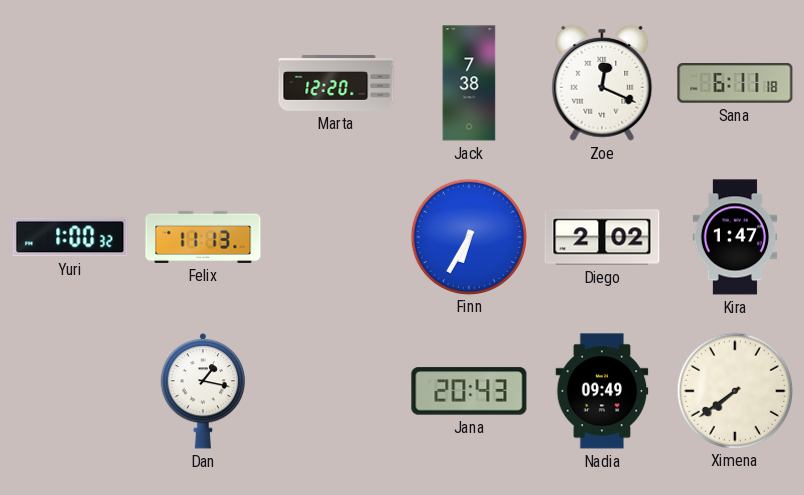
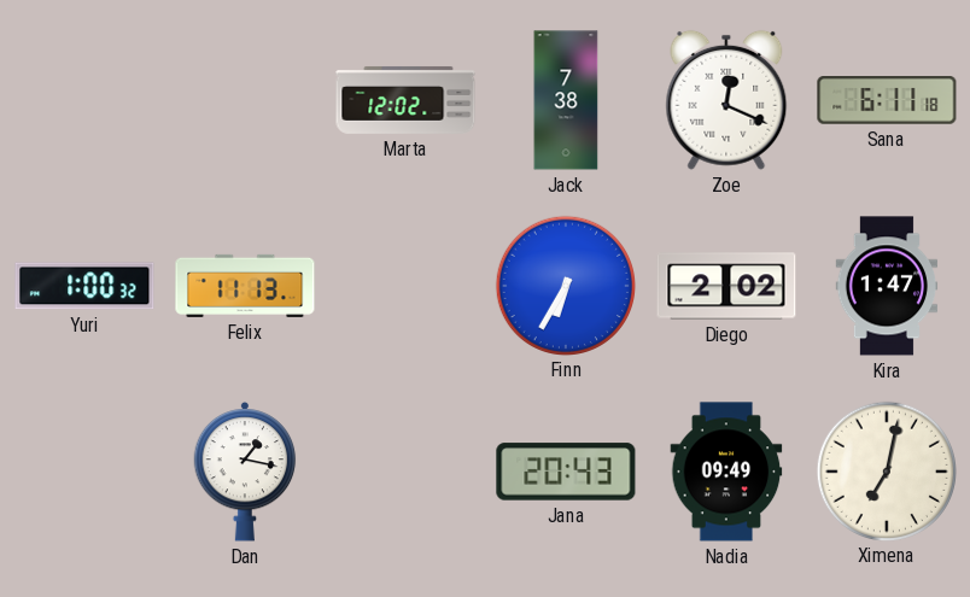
Marta: 12:20 -> 12:02 (405, 100)
Ximena: 7:39 -> 7:02 (886, 470)
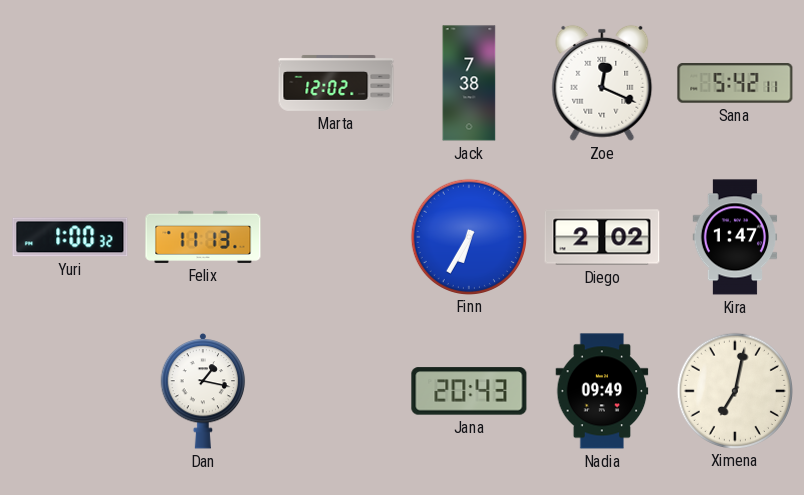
Sana: 6:11 -> 5:42 (735, 84)
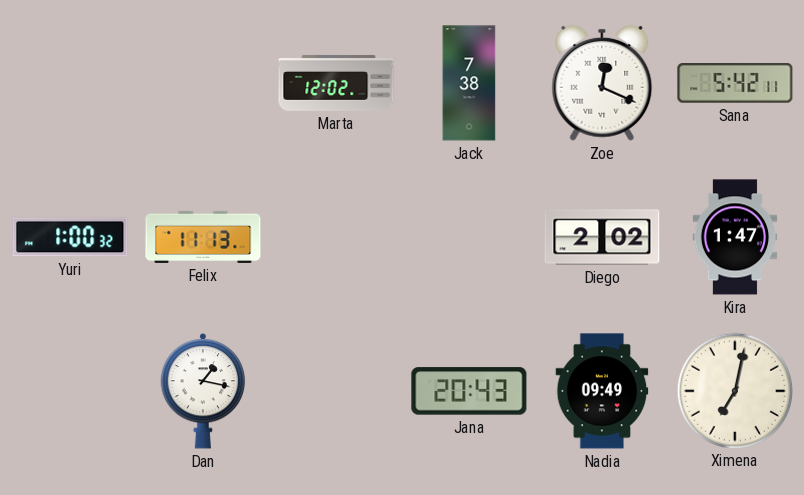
Finn: 6:35 -> none (468, 236)
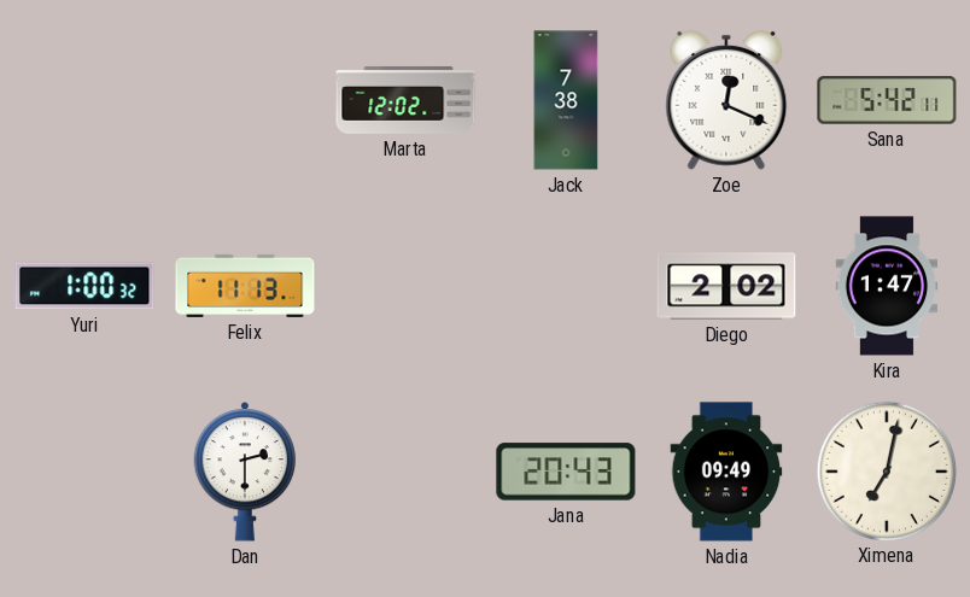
Dan: 1:17 -> 2:30 (245, 472)
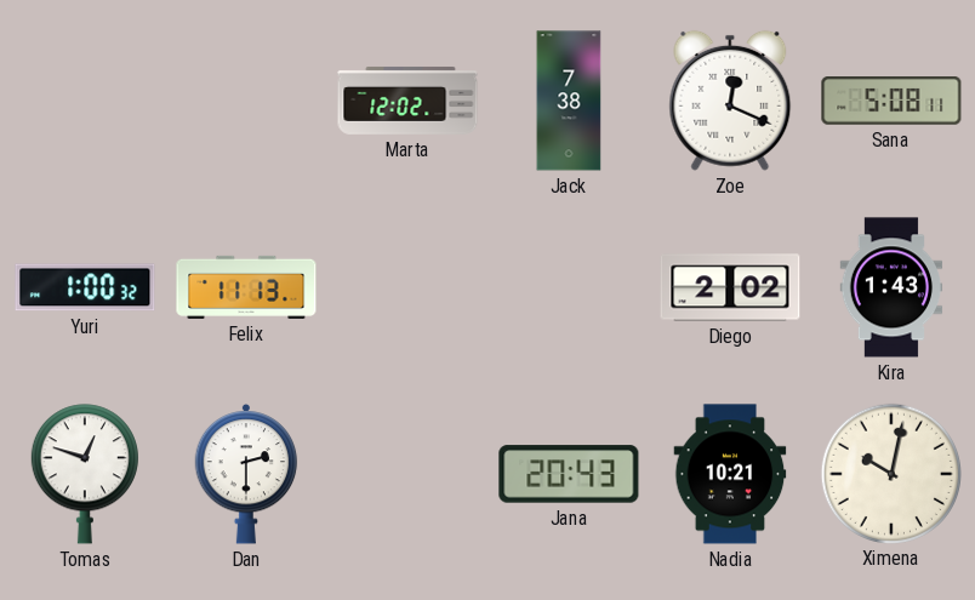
Sana: 5:42 -> 5:08 (891, 102)
Kira: 1:47 -> 1:43 (891, 287)
Tomas: none -> 12:48 (85, 474)
Nadia: 09:49 -> 10:21 (730, 474)
Ximena: 7:02 -> 10:02 (890, 473)
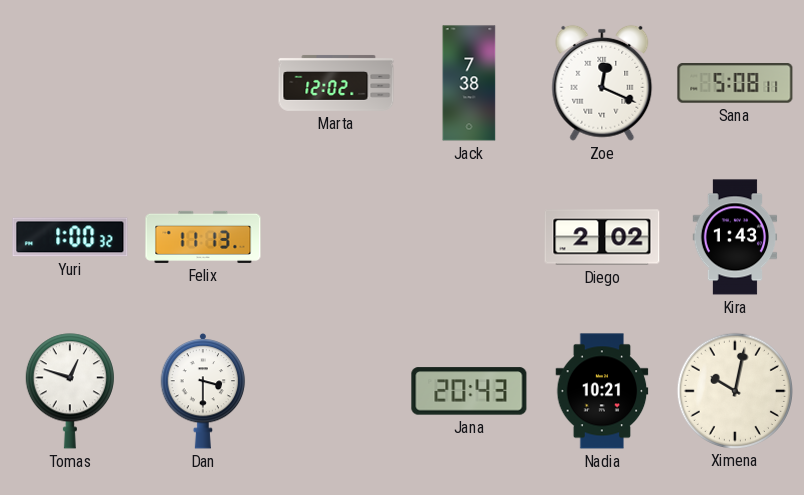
Dan: 2:30 -> 3:30 (203, 391)
